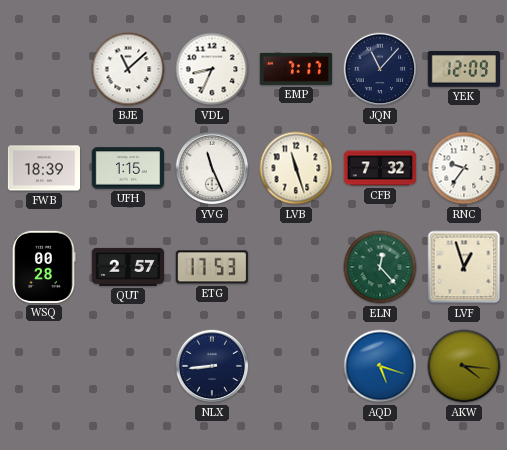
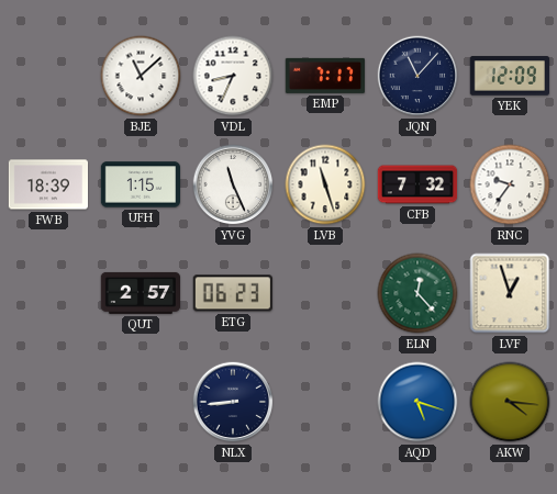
WSQ: 00:28 -> none (44, 267)
ETG: 17:53 -> 06:23 (233, 293)
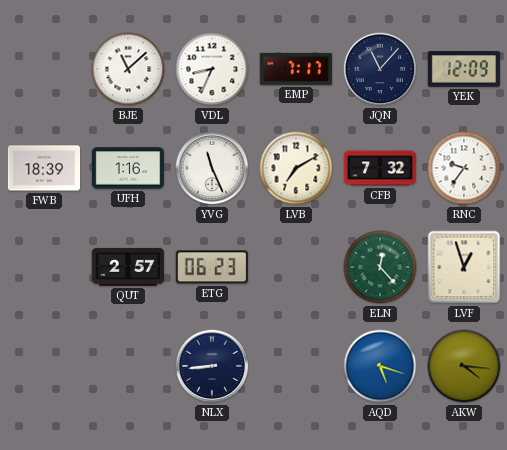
UFH: 1:15 -> 1:16 (127, 168)
LVB: 11:27 -> 7:10 (296, 168)
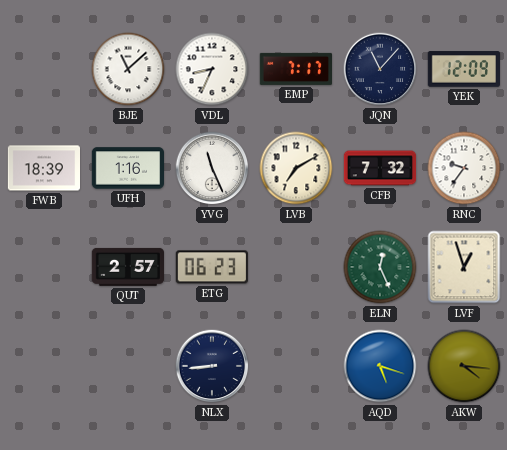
ELN: 12:23 -> 12:26 (380, 267)
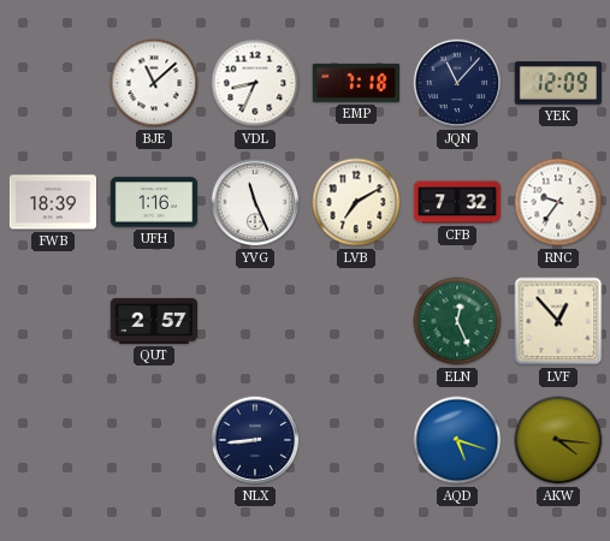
EMP: 7:17 -> 7:18 (355, 83)
ETG: 06:23 -> none (212, 267)
LVF: 12:57 -> 12:53 (558, 321)
